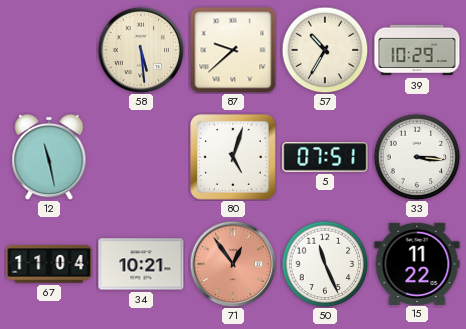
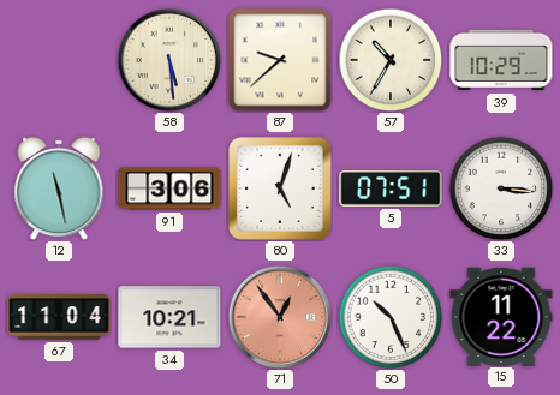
91: none -> 3:06 (169, 188)
50: 11:26 -> 10:26 (391, 317)
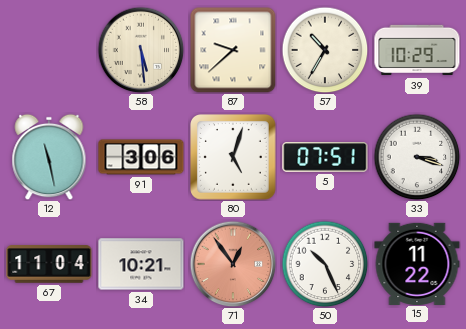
33: 3:16 -> 3:18 (417, 157)
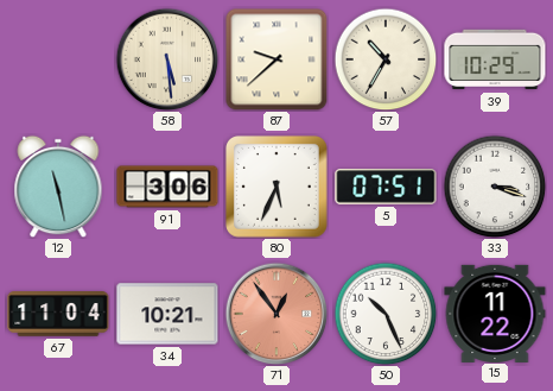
80: 5:03 -> 5:34 (278, 188)
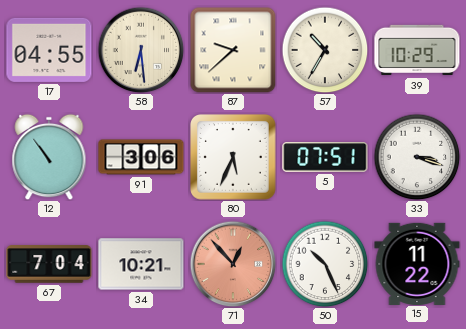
17: none -> 04:55 (49, 50)
58: 5:29 -> 6:29 (141, 50)
12: 11:28 -> 10:54 (49, 157)
67: 11:04 -> 7:04 (49, 264)
71: 12:54 -> 12:53 (233, 264)
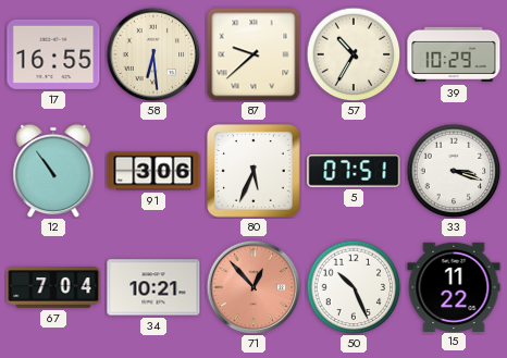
17: 04:55 -> 16:55 (53, 54)
